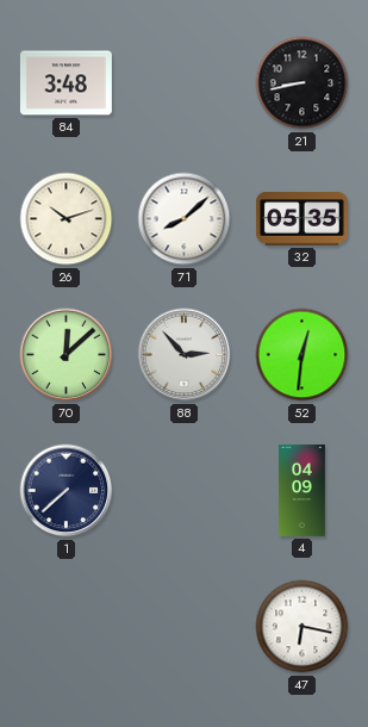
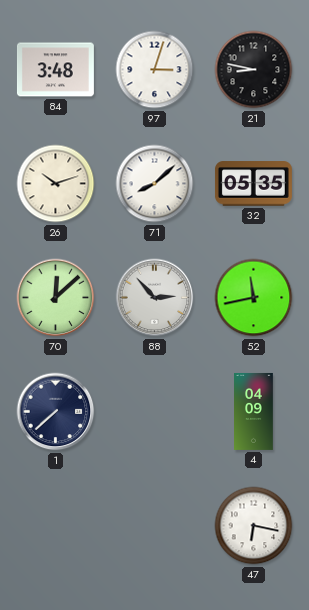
97: none -> 3:03 (155, 70)
21: 8:43 -> 8:47 (254, 70)
52: 12:31 -> 11:43 (254, 298)
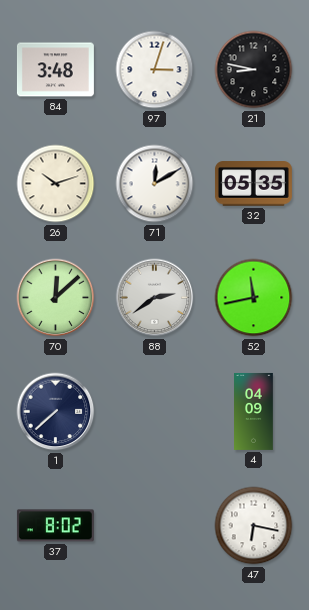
71: 8:08 -> 12:10 (155, 184)
88: 2:53 -> 2:39 (155, 298)
37: none -> 8:02 (55, 526)
